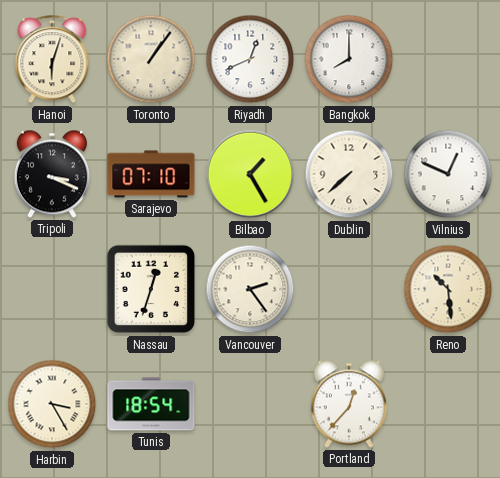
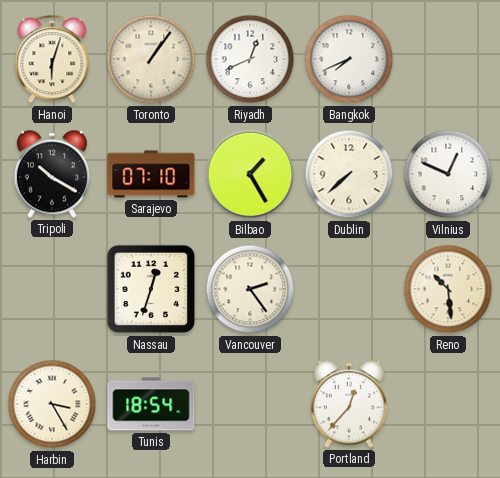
Bangkok: 8:00 -> 7:41 (349, 59)
Tripoli: 3:19 -> 10:20 (52, 174)
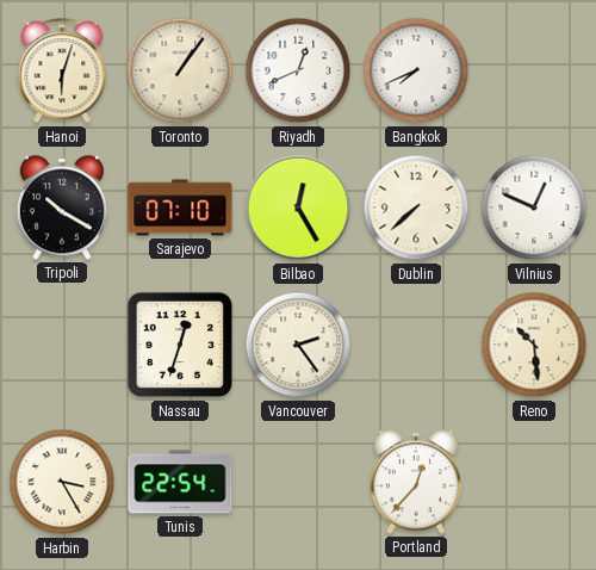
Bilbao: 1:25 -> 12:25 (298, 207)
Tunis: 18:54 -> 22:54 (180, 482)
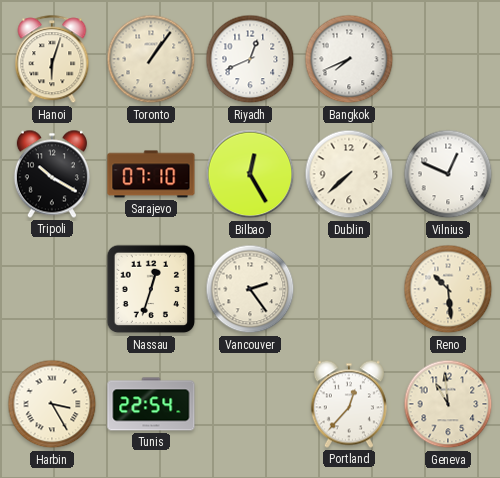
Geneva: none -> 10:59 (448, 404)
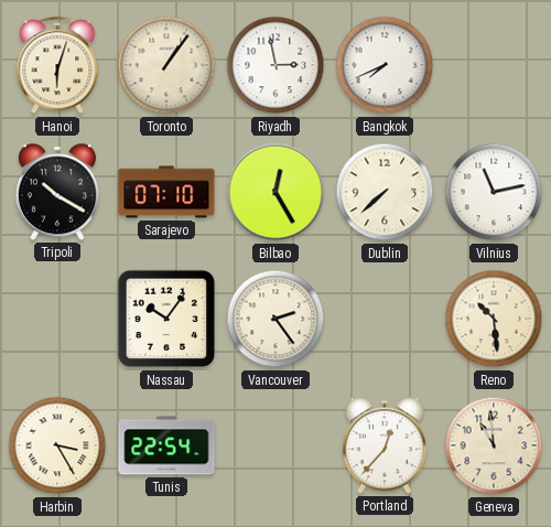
Riyadh: 12:41 -> 2:58 (275, 65)
Vilnius: 12:49 -> 11:13 (494, 192)
Nassau: 12:33 -> 10:06 (166, 319)
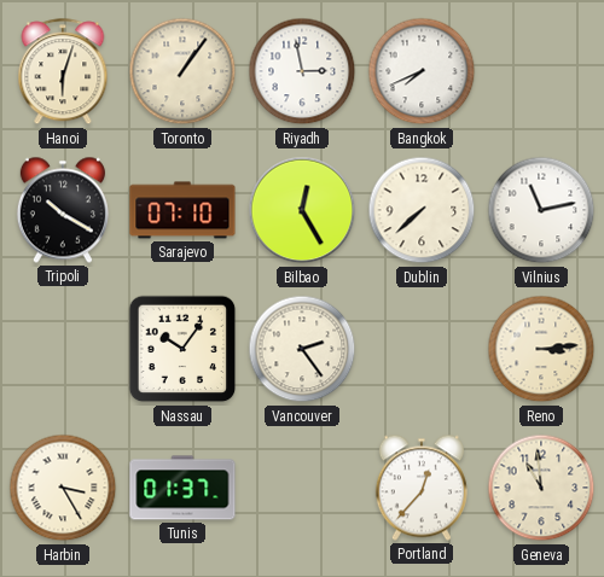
Reno: 10:29 -> 3:14 (541, 349)
Tunis: 22:54 -> 01:37 (182, 488)
